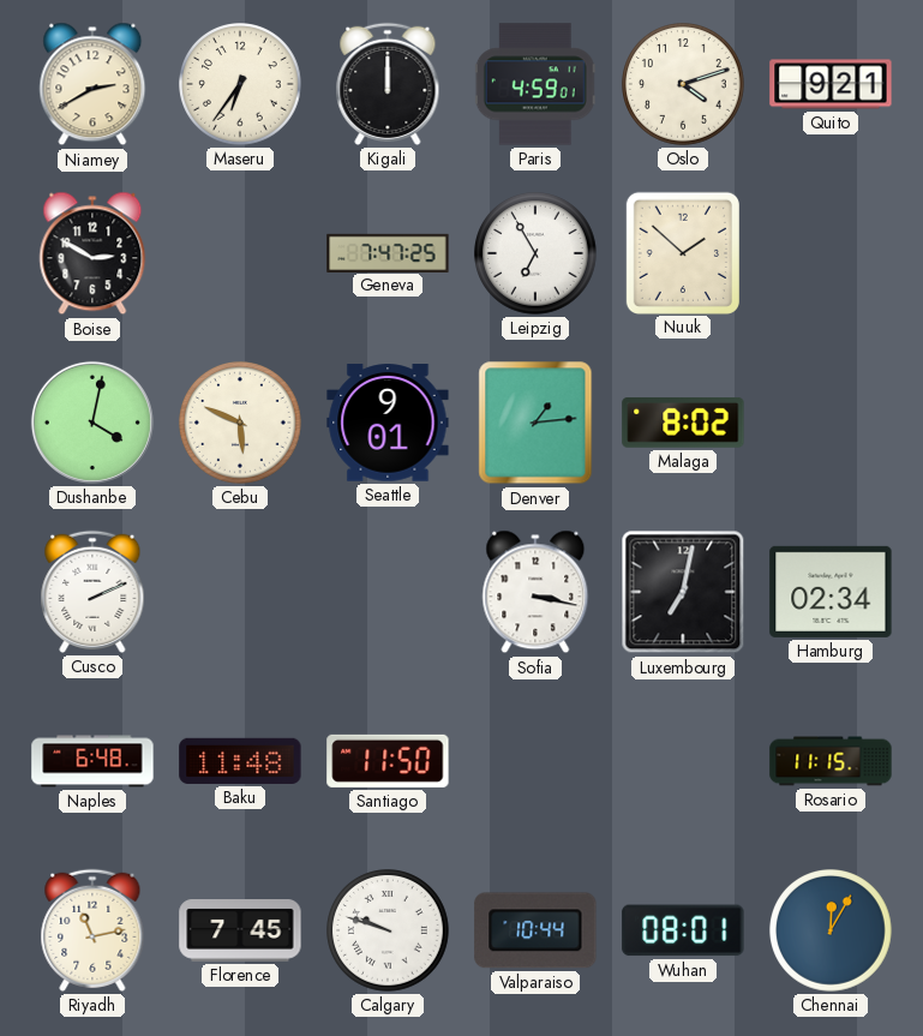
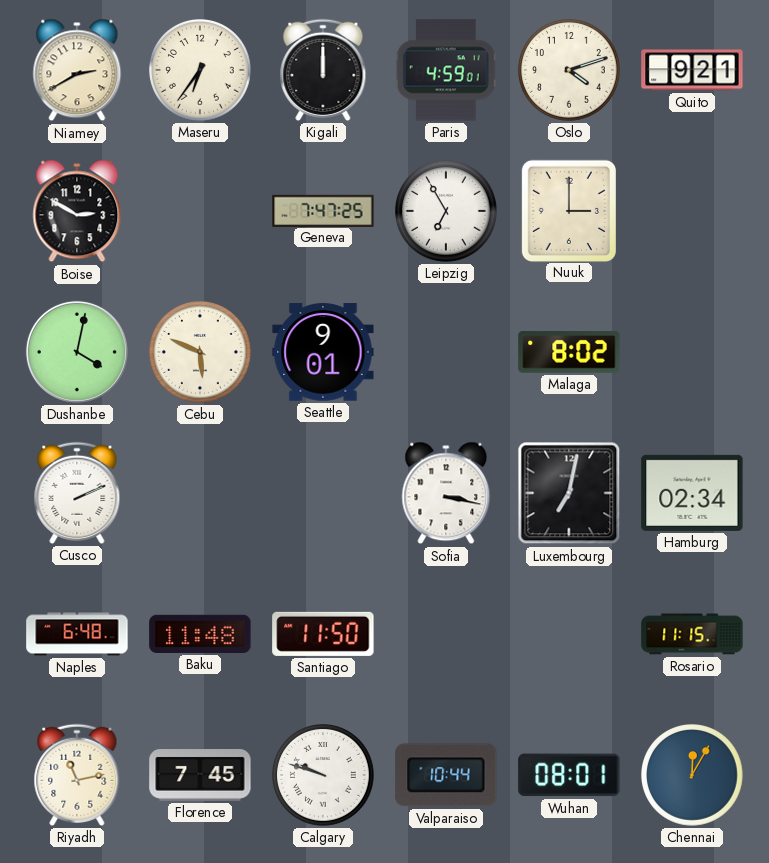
Nuuk: 1:52 -> 3:00 (569, 210)
Denver: 1:14 -> none (535, 423)
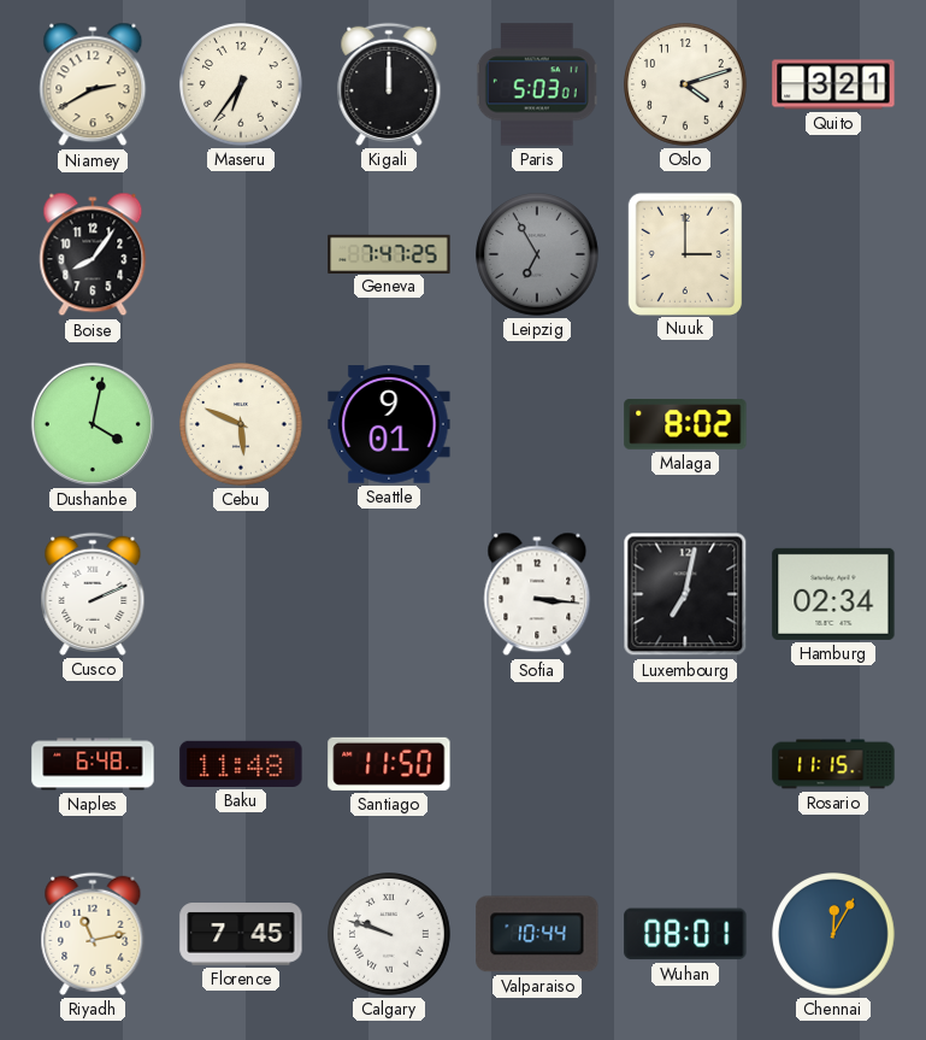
Paris: 4:59 -> 5:03 (537, 84)
Quito: 9:21 -> 3:21 (833, 84)
Boise: 2:50 -> 8:06 (93, 254)
Leipzig dial: white -> grey (538, 255)
Sofia: 3:17 -> 3:16 (537, 594)
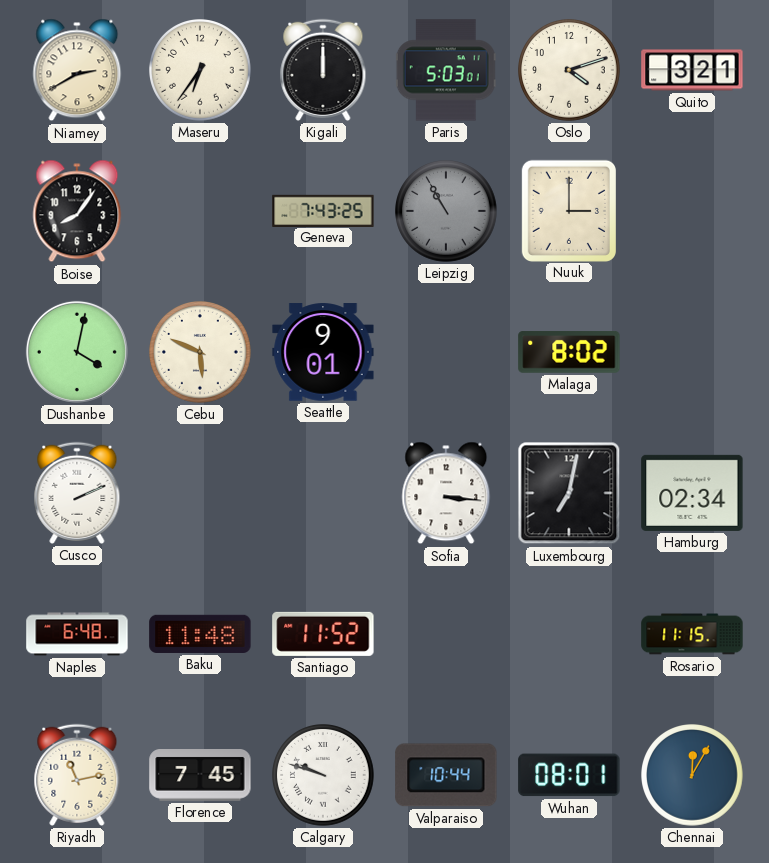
Geneva: 7:47 -> 7:43 (323, 210)
Leipzig: 6:55 -> 10:55 (447, 212)
Santiago: 11:50 -> 11:52 (323, 634)
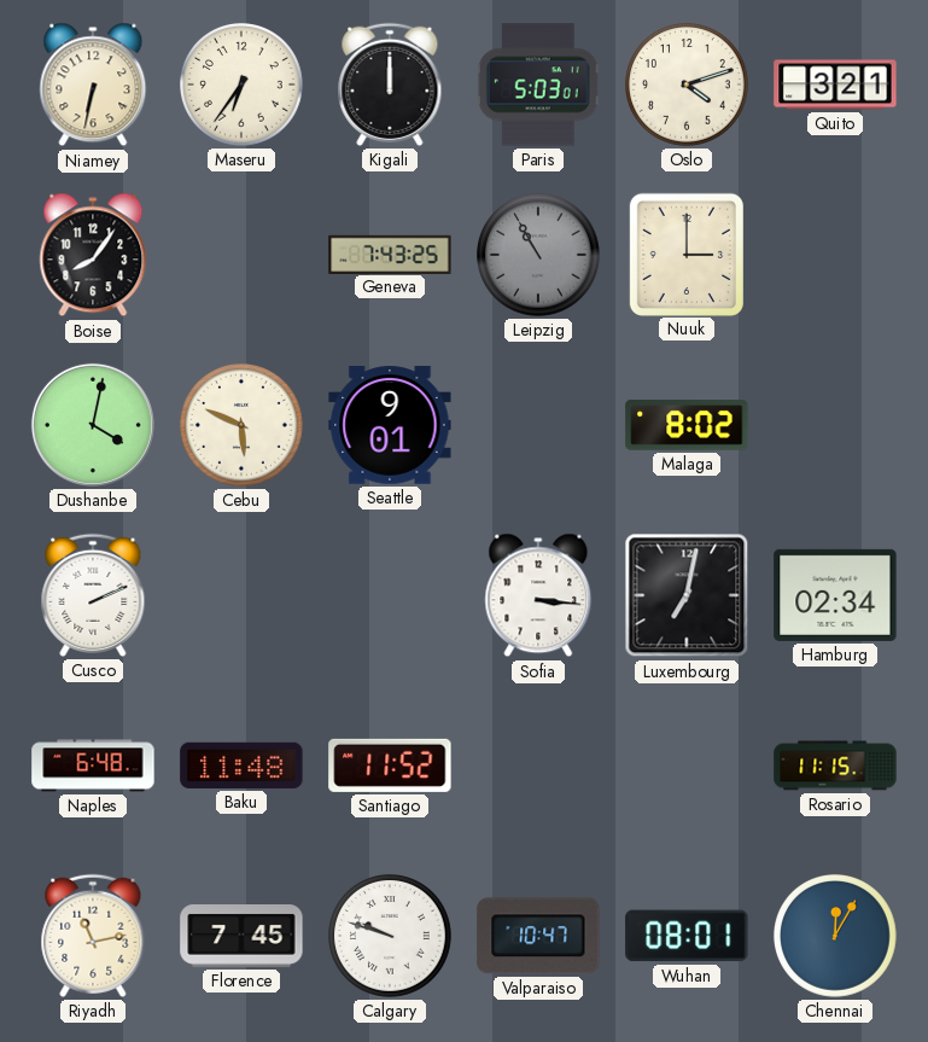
Niamey: 2:40 -> 6:32 (93, 85)
Valparaiso: 10:44 -> 10:47 (538, 936)
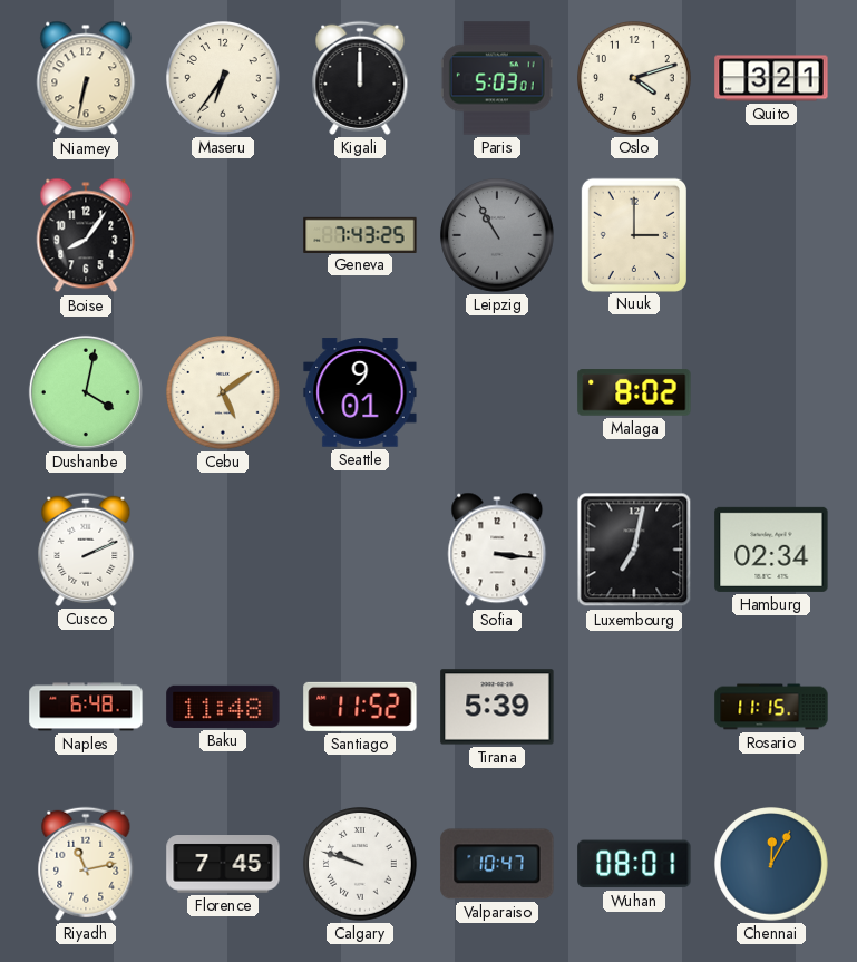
Cebu: 5:49 -> 5:09 (224, 393)
Tirana: none -> 5:39 (497, 707)
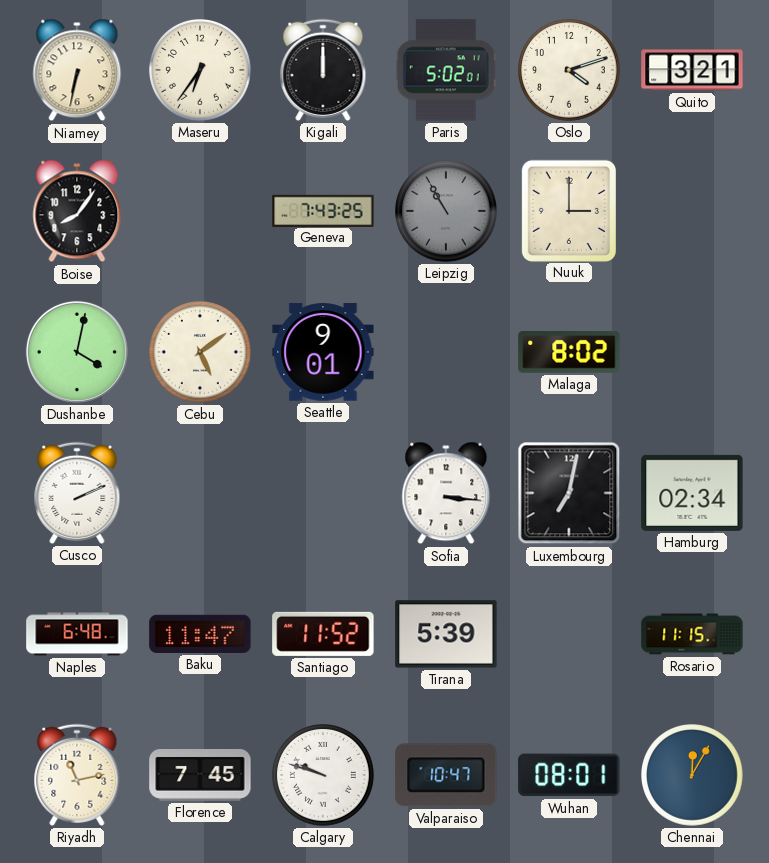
Paris: 5:03 -> 5:02 (446, 70)
Baku: 11:48 -> 11:47 (200, 634)
